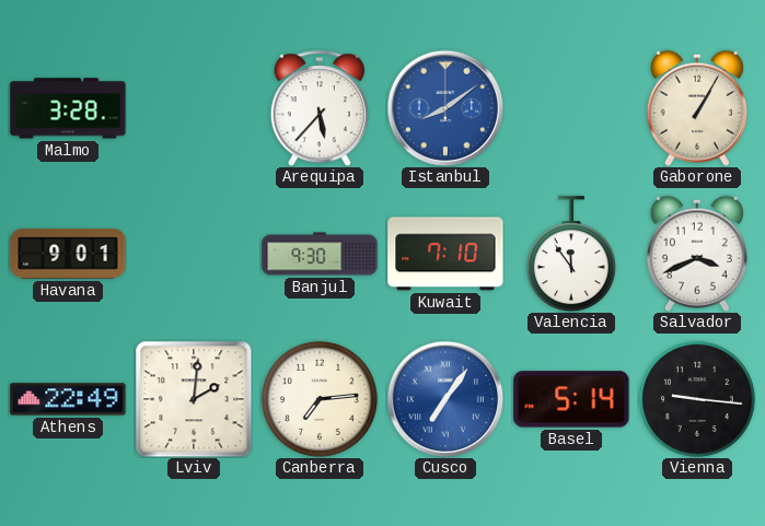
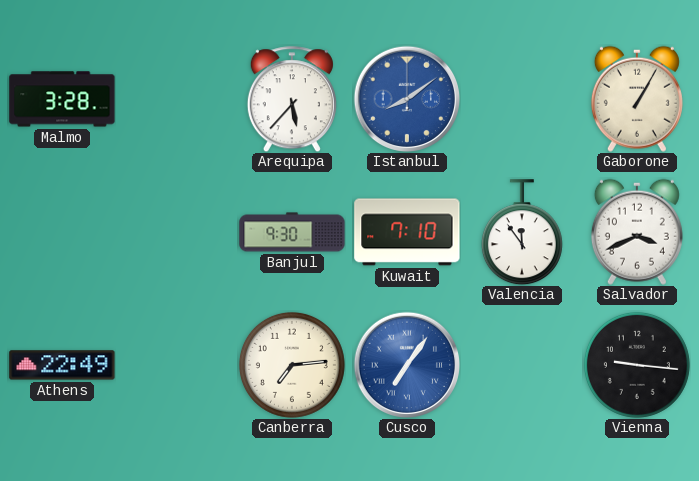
Havana: 9:01 -> none (68, 254)
Lviv: 2:01 -> none (194, 399)
Basel: 5:14 -> none (571, 399)
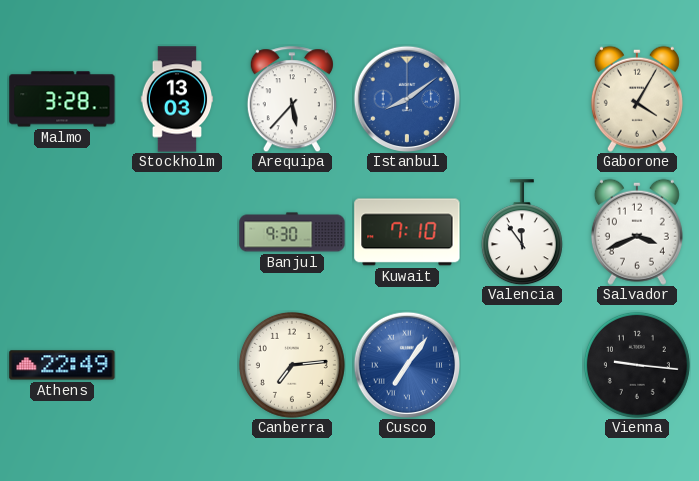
Stockholm: none -> 13:03 (177, 99)
Gaborone: 1:05 -> 4:05 (637, 99)
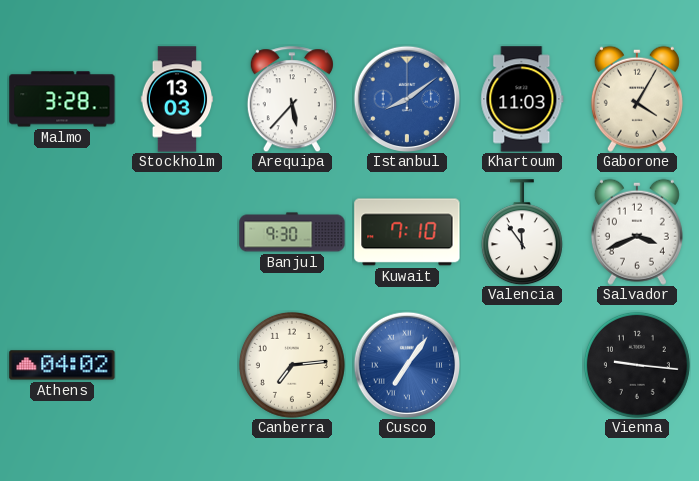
Khartoum: none -> 11:03 (522, 99)
Athens: 22:49 -> 04:02 (62, 365)
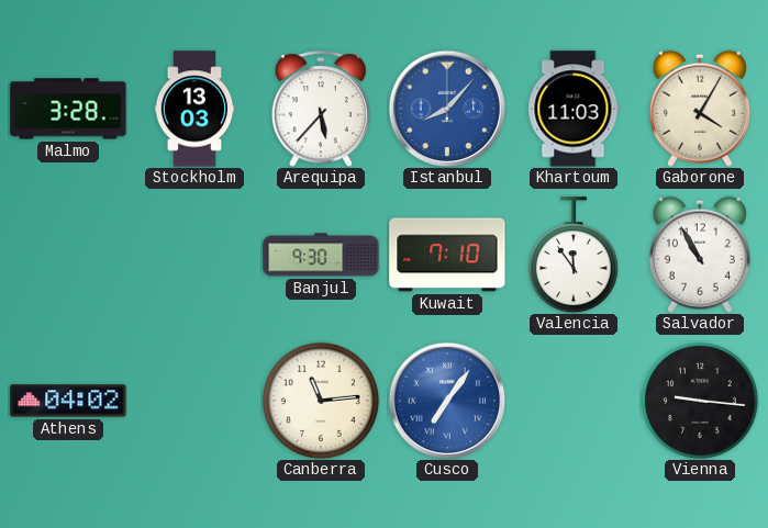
Istanbul: 8:09 -> 8:07 (447, 109)
Salvador: 3:41 -> 10:55 (700, 255)
Canberra: 7:14 -> 11:14 (321, 401)
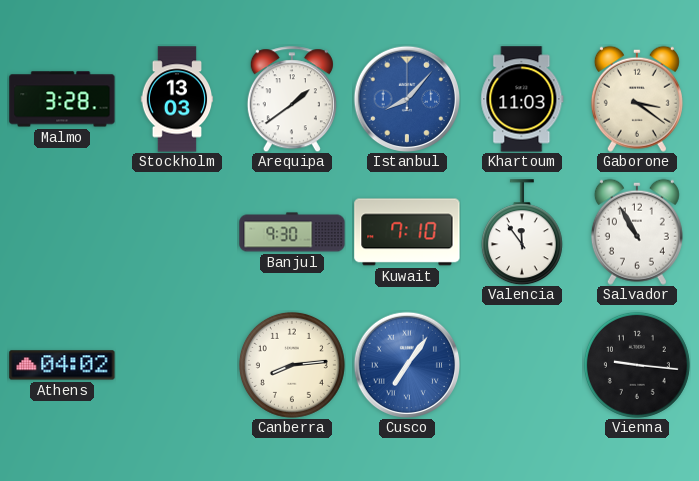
Arequipa: 5:37 -> 1:39 (292, 99)
Gaborone: 4:05 -> 3:21 (637, 99)
Canberra: 11:14 -> 8:14 (292, 365)
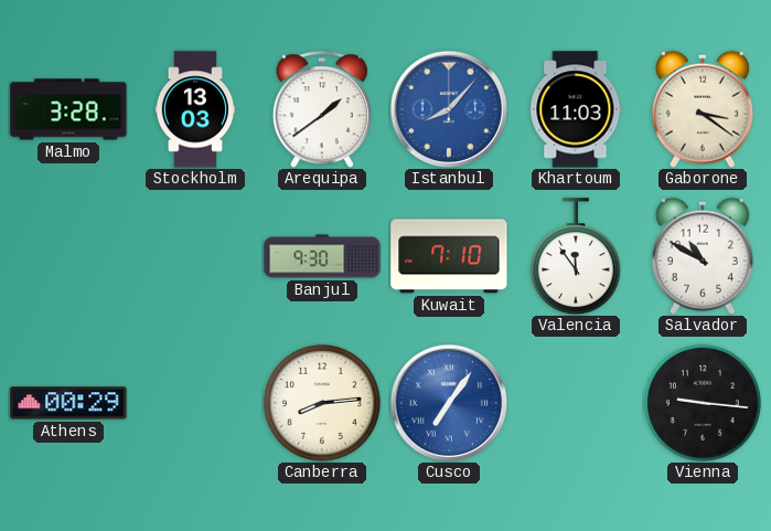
Salvador: 10:55 -> 10:50 (703, 256)
Athens: 04:02 -> 00:29 (68, 403)
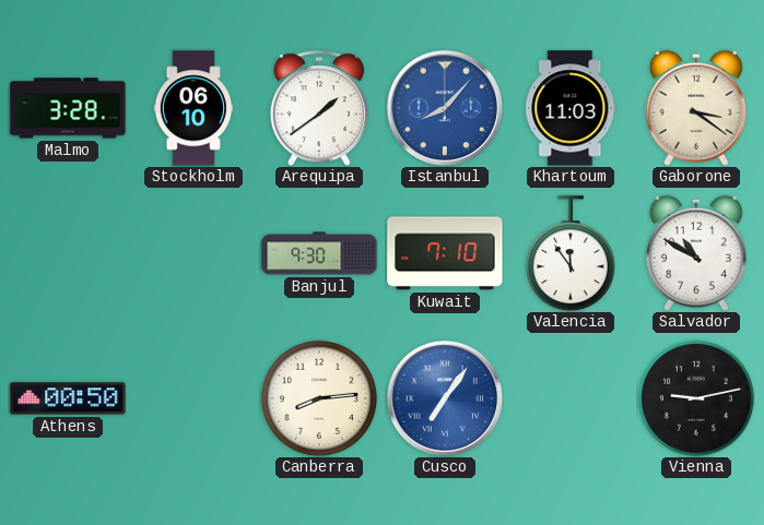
Stockholm: 13:03 -> 06:10 (193, 108)
Athens: 00:29 -> 00:50 (68, 398)
Vienna: 9:16 -> 9:13 (696, 398)
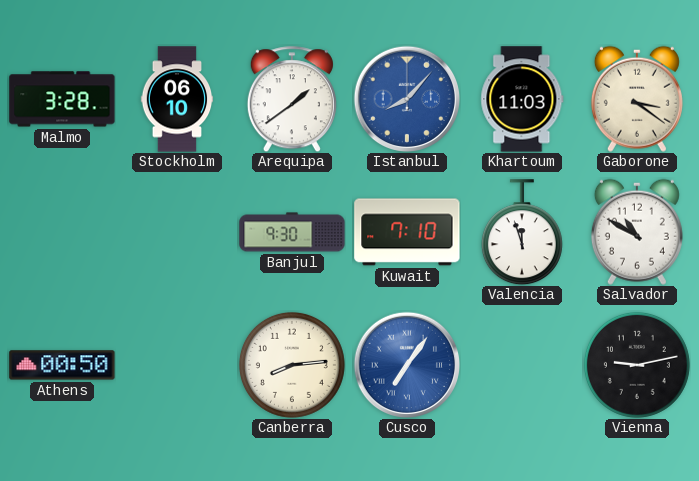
Valencia: 11:54 -> 11:57 (522, 232)
